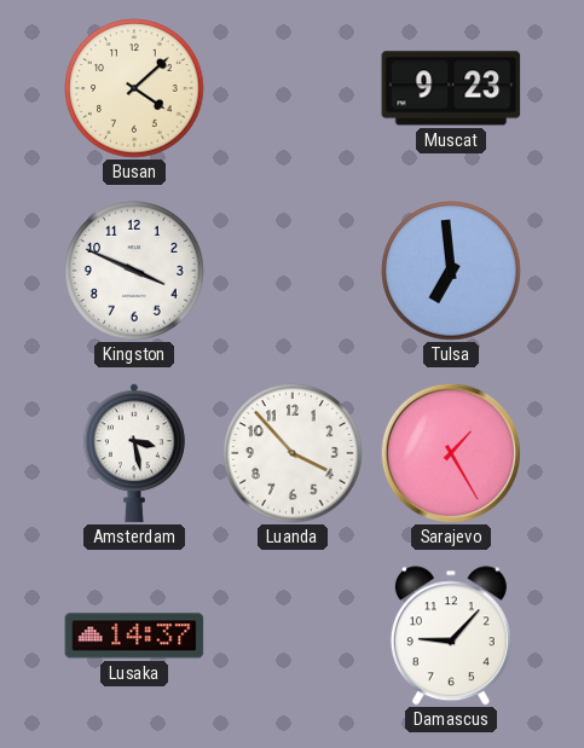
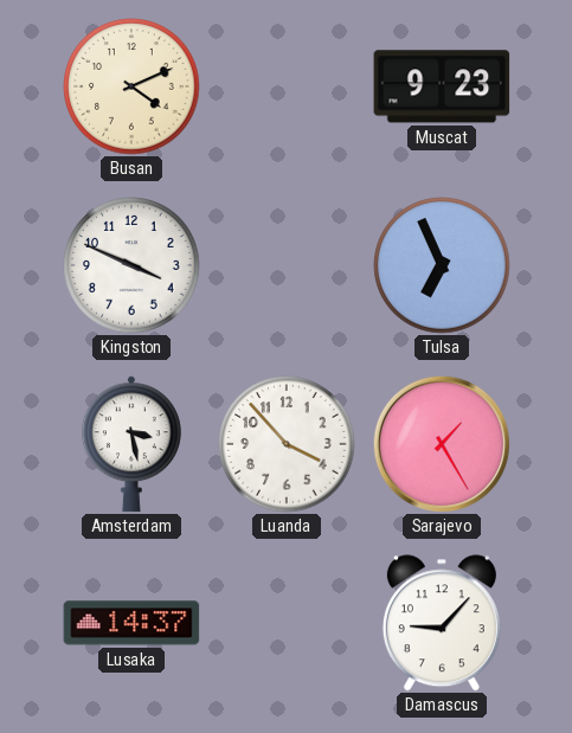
Busan: 4:08 -> 4:11 (131, 86)
Tulsa: 6:59 -> 6:56 (442, 265)
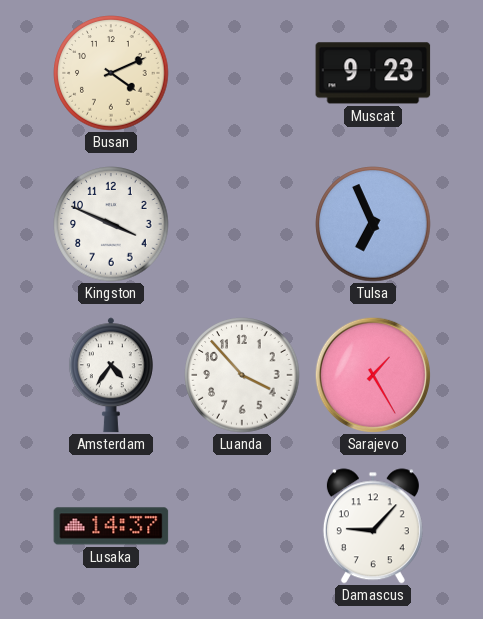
Amsterdam: 3:28 -> 4:36 (111, 375)
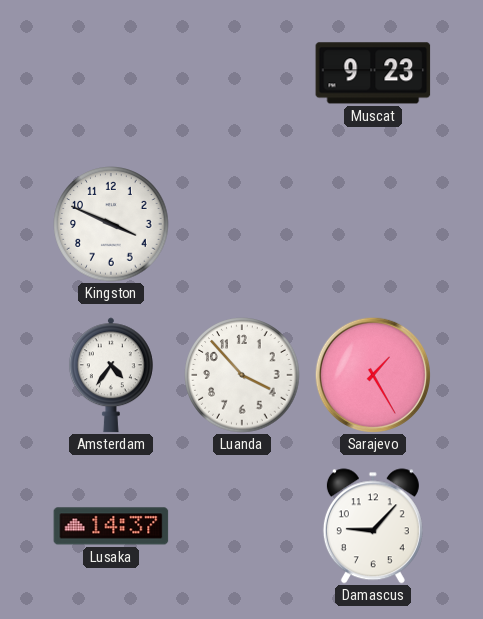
Busan: 4:11 -> none (111, 73)
Tulsa: 6:56 -> none (373, 224)
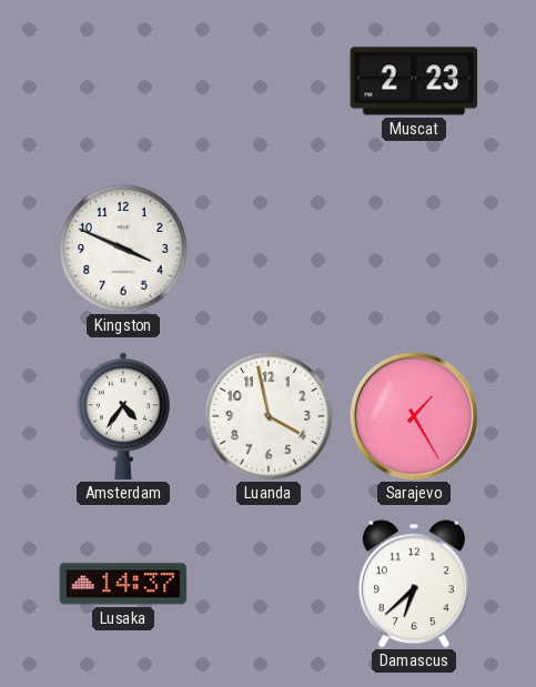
Muscat: 9:23 -> 2:23 (414, 81)
Luanda: 3:53 -> 3:58 (269, 416)
Damascus: 9:07 -> 6:38 (414, 584)
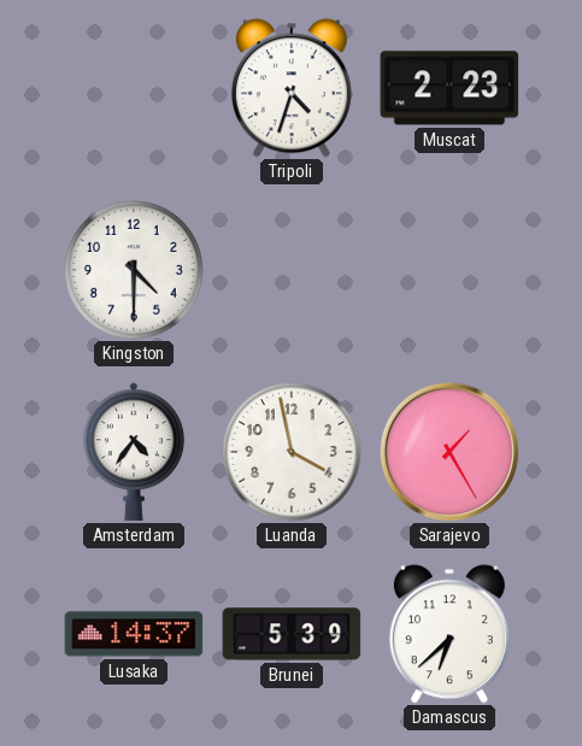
Tripoli: none -> 4:33 (292, 88)
Kingston: 3:49 -> 4:30 (134, 270)
Brunei: none -> 5:39 (292, 634)
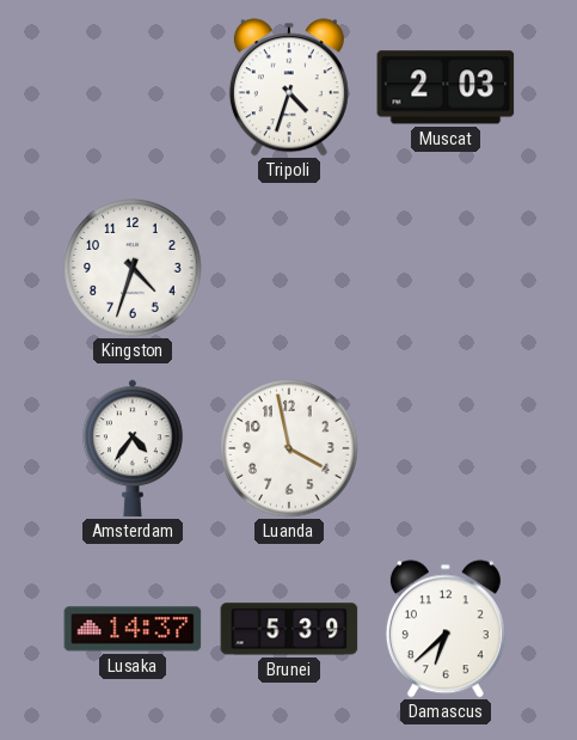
Muscat: 2:23 -> 2:03 (446, 87)
Kingston: 4:30 -> 4:33 (133, 268)
Sarajevo: 1:25 -> none (449, 452)
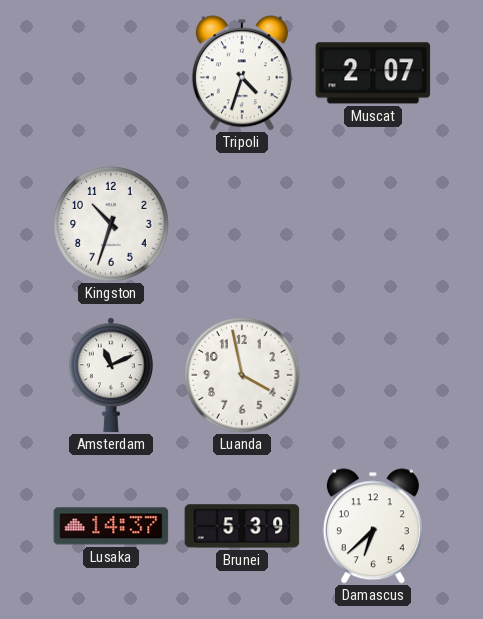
Muscat: 2:03 -> 2:07 (373, 73)
Kingston: 4:33 -> 10:33 (111, 224)
Amsterdam: 4:36 -> 11:11 (111, 375)
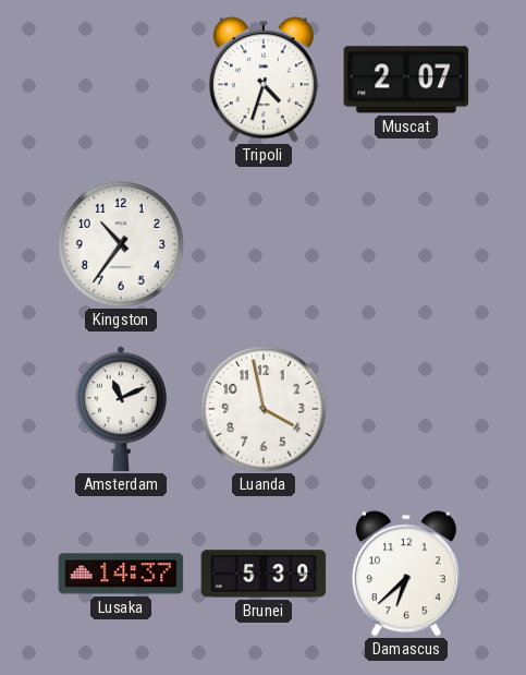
Kingston: 10:33 -> 10:36 (121, 244)
